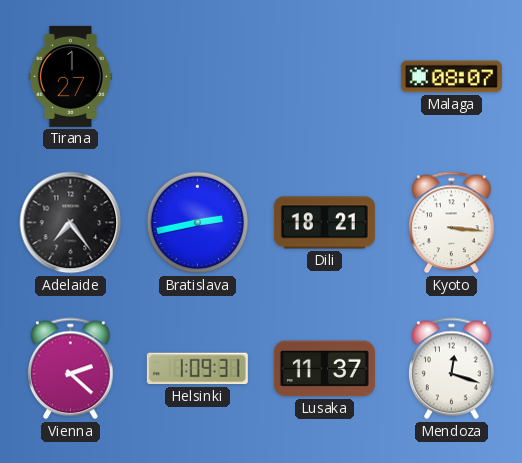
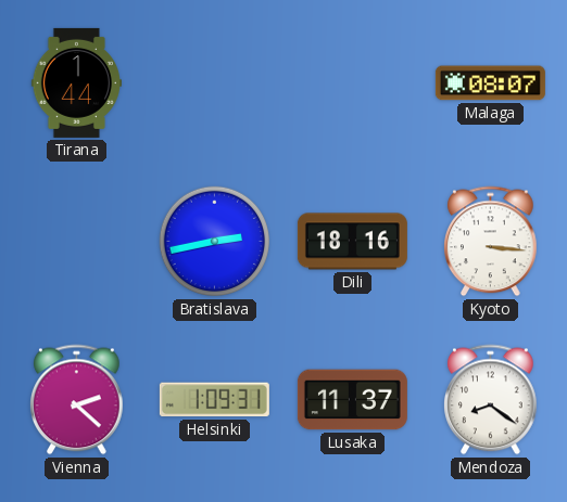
Tirana: 1:27 -> 1:44 (76, 82)
Adelaide: 7:24 -> none (71, 223)
Dili: 18:21 -> 18:16 (352, 242)
Mendoza: 12:18 -> 8:21 (491, 400)
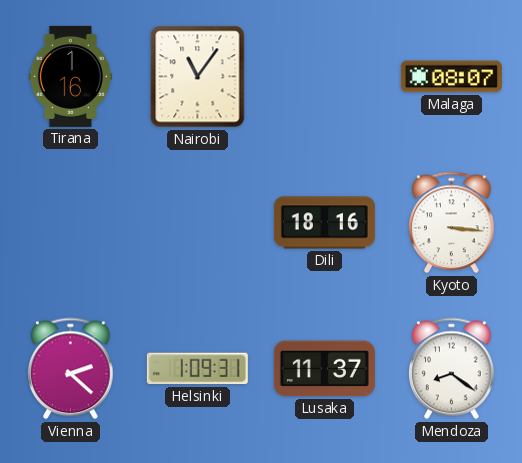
Tirana: 1:44 -> 1:16 (70, 76)
Nairobi: none -> 11:06 (198, 77)
Bratislava: 2:43 -> none (215, 242)
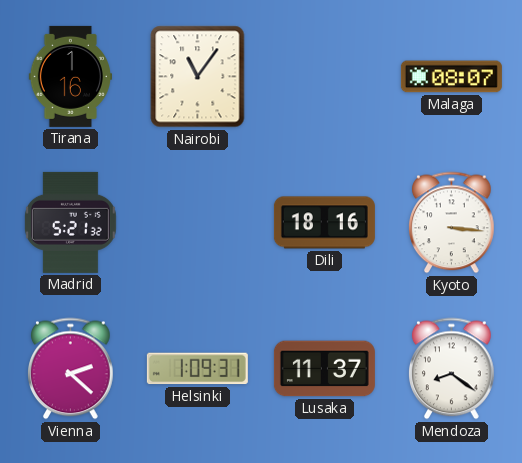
Madrid: none -> 5:21 (70, 222)
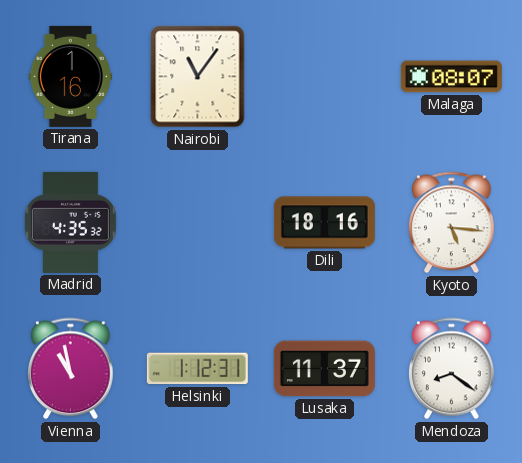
Madrid: 5:21 -> 4:35 (70, 222)
Kyoto: 3:16 -> 5:16 (452, 223)
Vienna: 2:22 -> 10:58 (71, 369)
Helsinki: 1:09 -> 1:12 (197, 369)
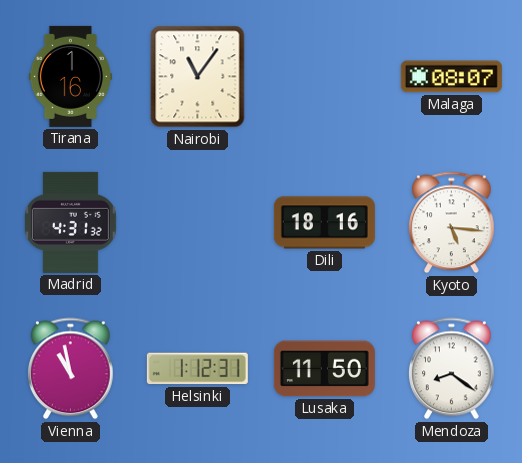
Madrid: 4:35 -> 4:31 (70, 222)
Lusaka: 11:37 -> 11:50 (324, 369)
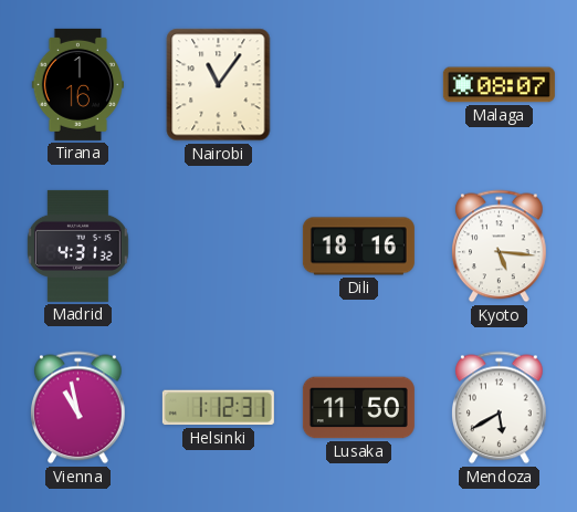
Mendoza: 8:21 -> 5:40 (500, 408)
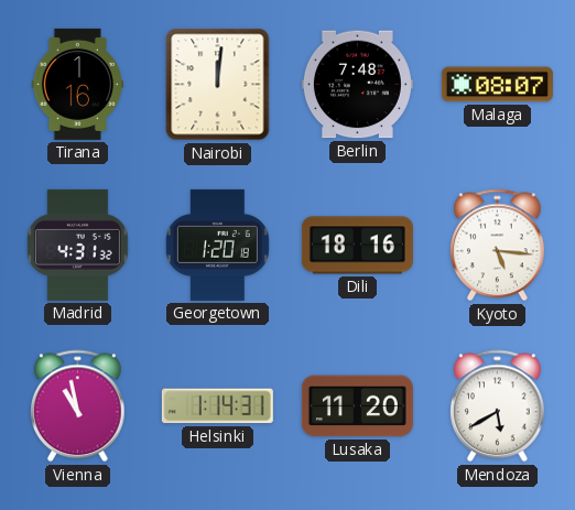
Nairobi: 11:06 -> 12:01 (218, 85)
Berlin: none -> 7:48 (357, 85)
Georgetown: none -> 1:20 (217, 245)
Helsinki: 1:12 -> 1:14 (217, 406)
Lusaka: 11:50 -> 11:20 (357, 406)
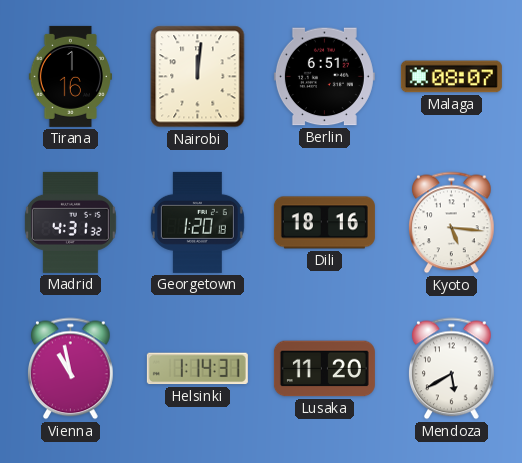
Berlin: 7:48 -> 6:51 (324, 77)
